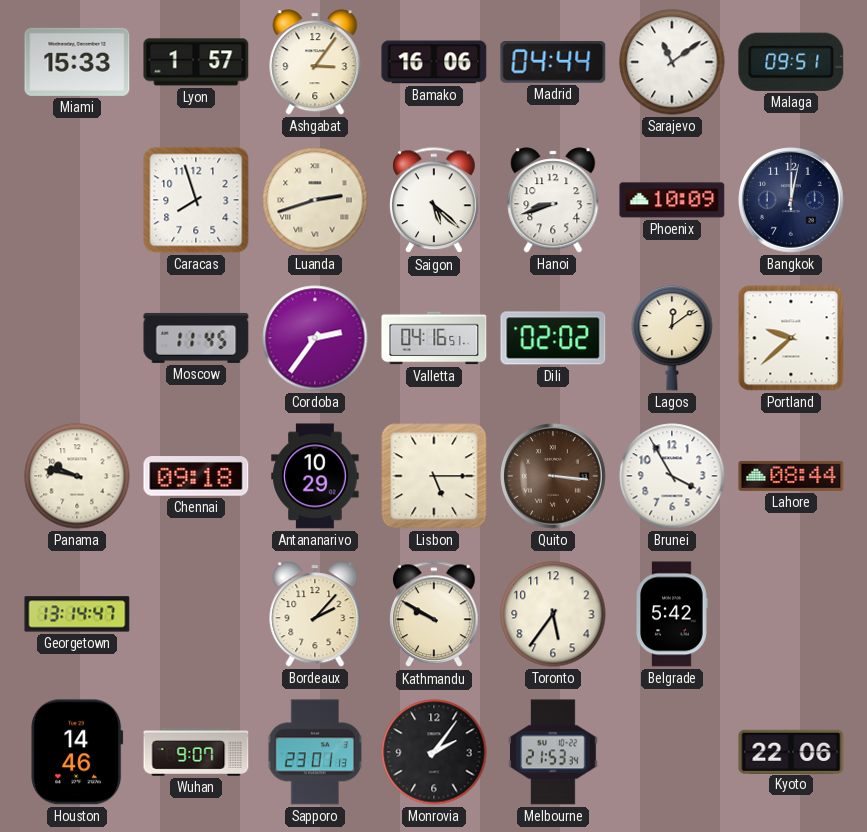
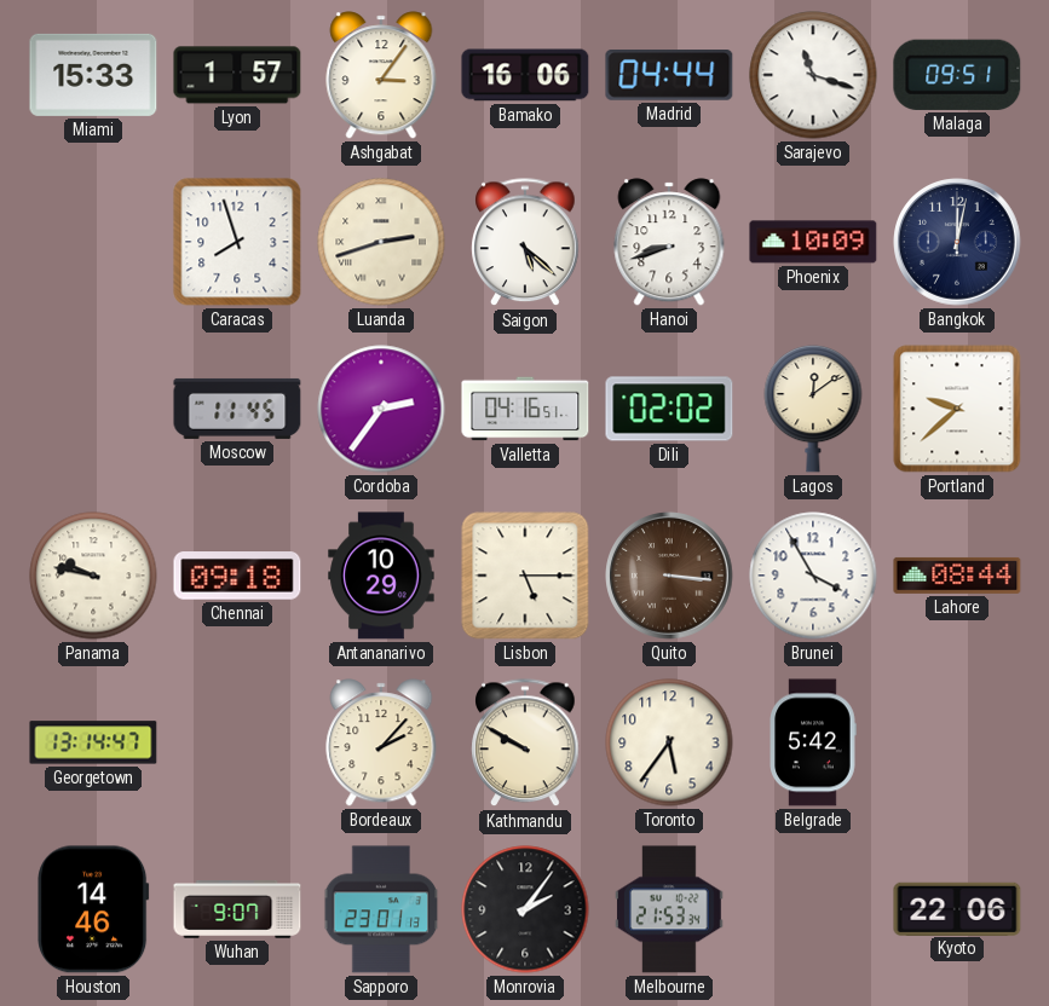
Sarajevo: 11:09 -> 11:18 (813, 75)
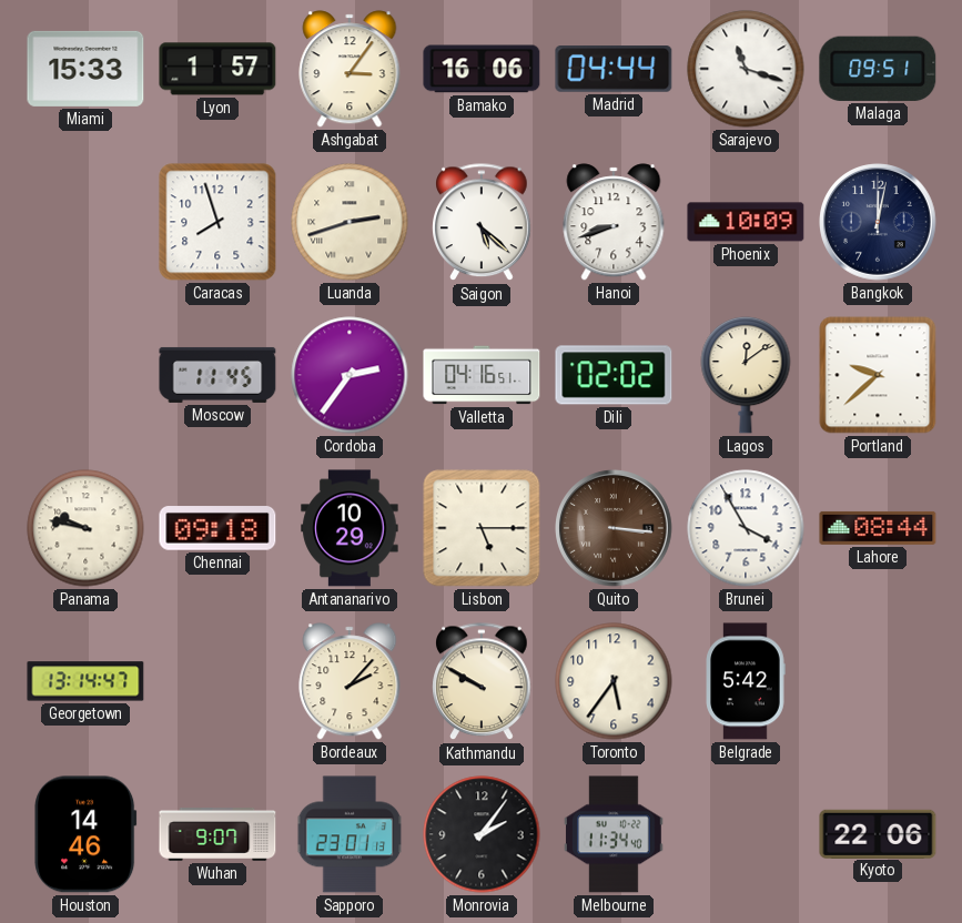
Melbourne: 21:53 -> 11:34 (615, 834)
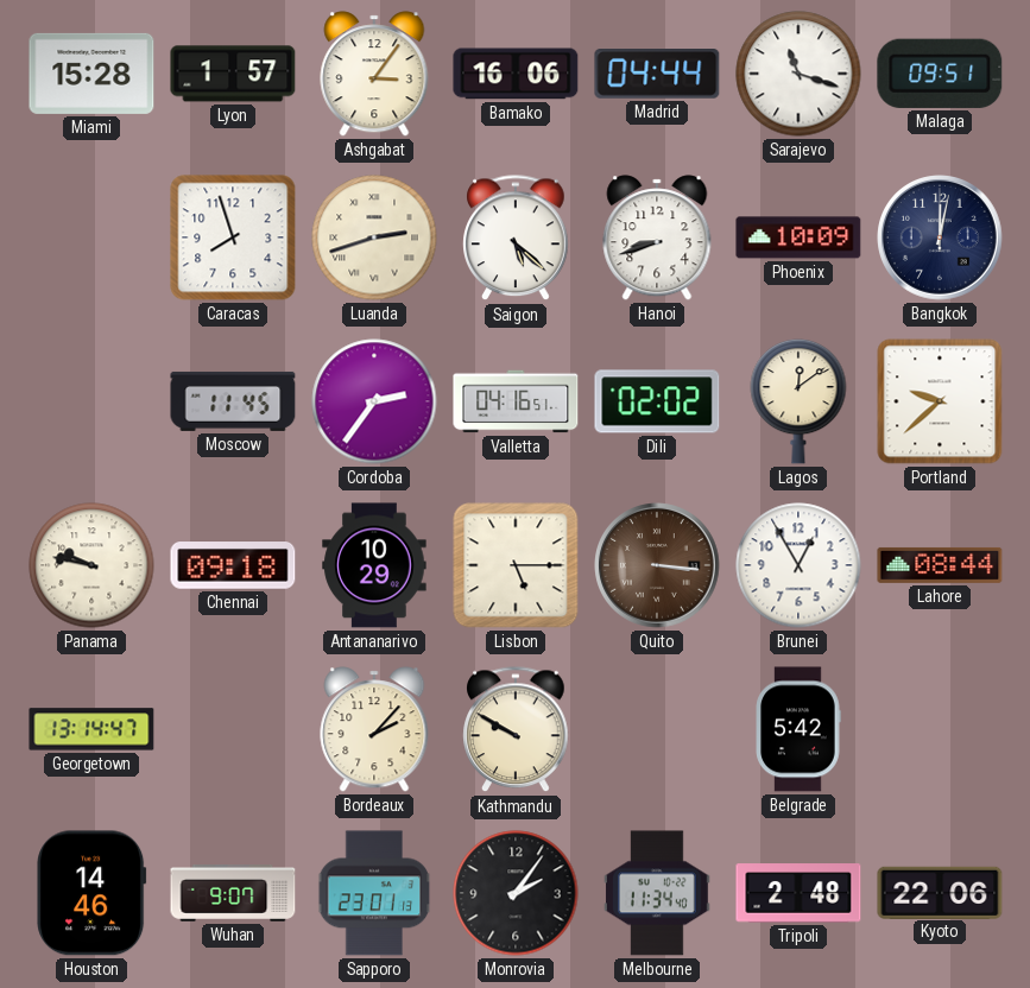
Miami: 15:33 -> 15:28 (91, 74)
Brunei: 3:55 -> 12:55 (798, 565)
Toronto: 5:36 -> none (614, 681)
Tripoli: none -> 2:48 (798, 893)
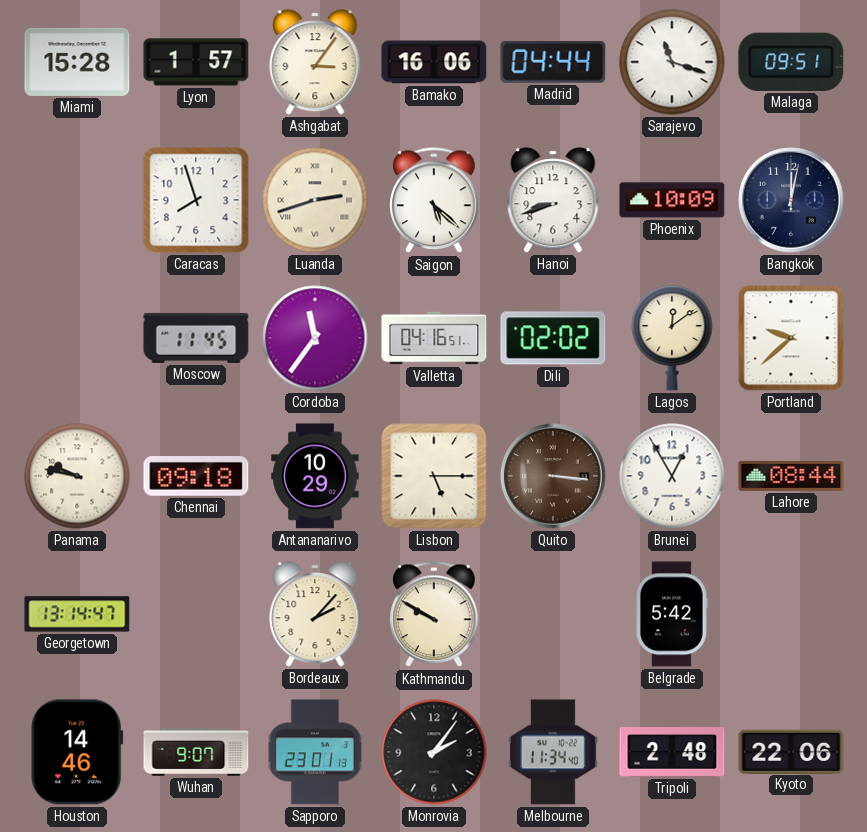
Cordoba: 2:36 -> 11:36 (315, 338)
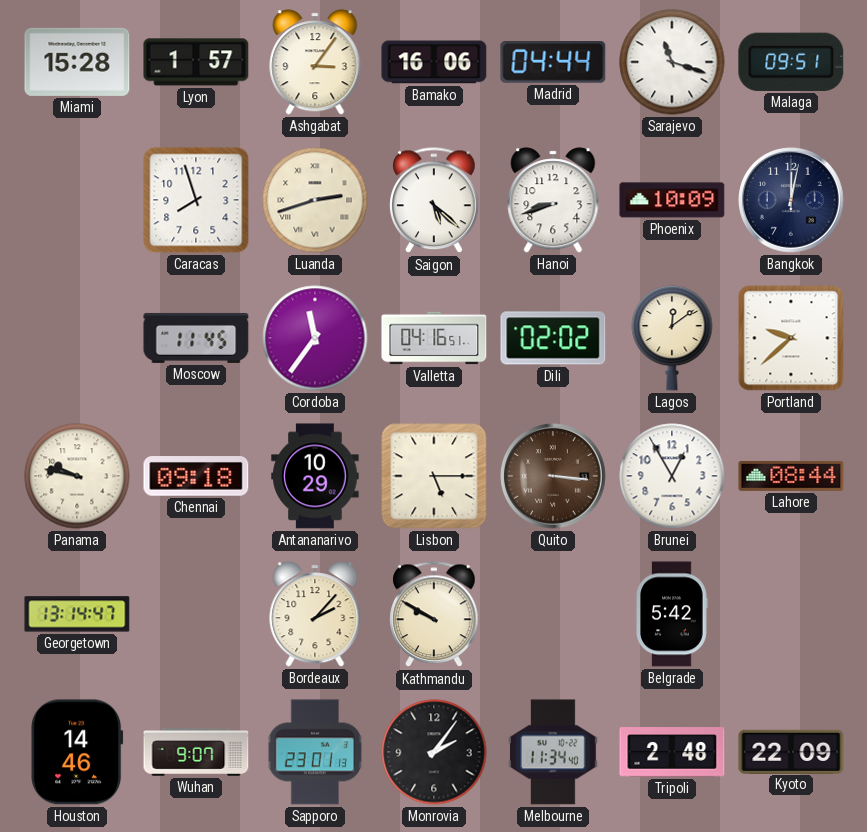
Kyoto: 22:06 -> 22:09 (791, 751)
